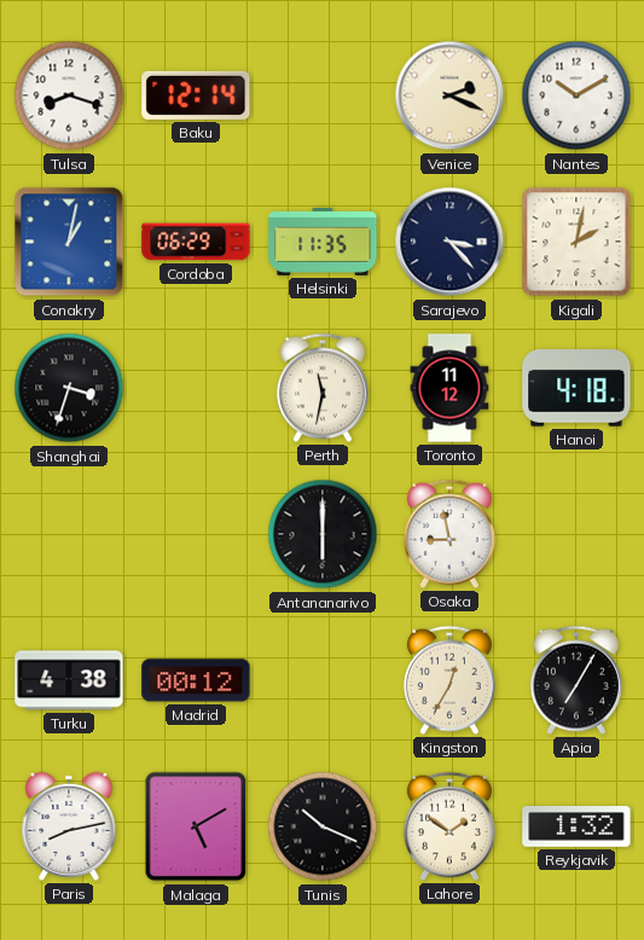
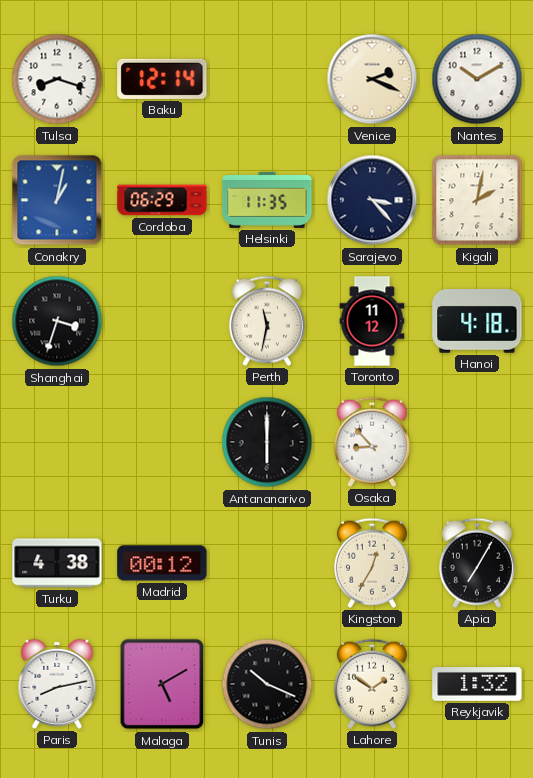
Osaka: 8:58 -> 8:53 (372, 442)
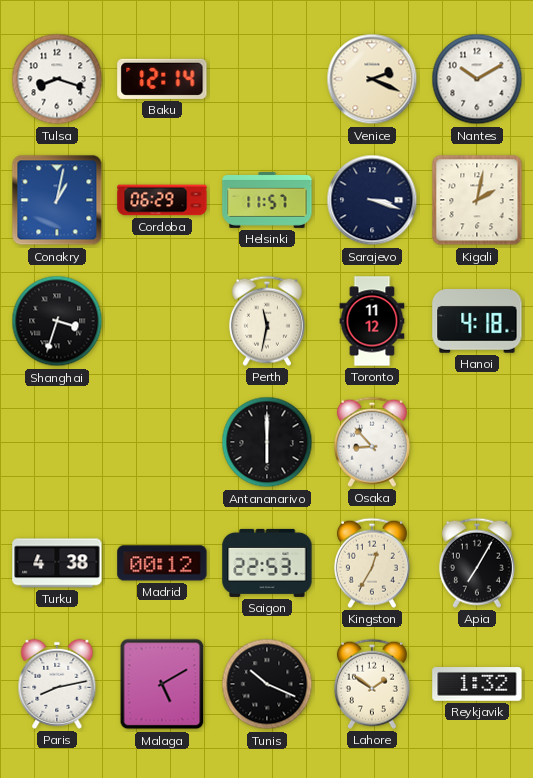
Helsinki: 11:35 -> 11:57 (267, 200)
Sarajevo: 3:23 -> 3:18 (372, 200)
Saigon: none -> 22:53 (267, 563)
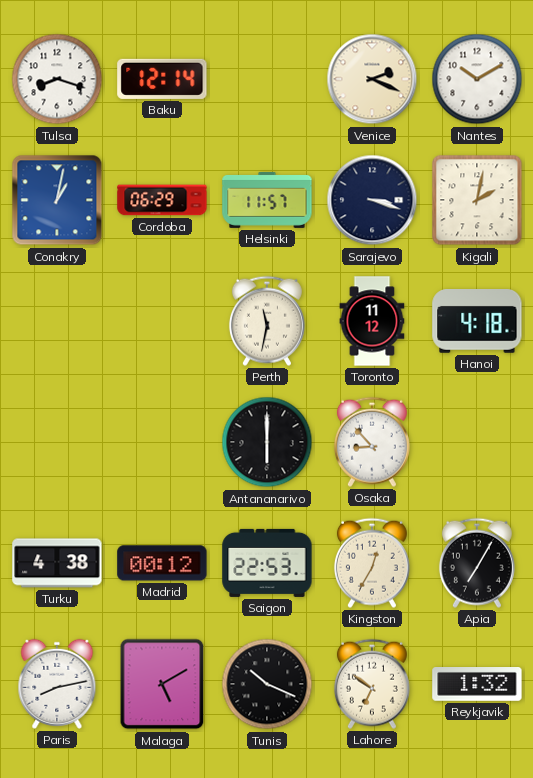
Shanghai: 3:33 -> none (57, 321)
Lahore: 1:51 -> 6:51 (372, 684)
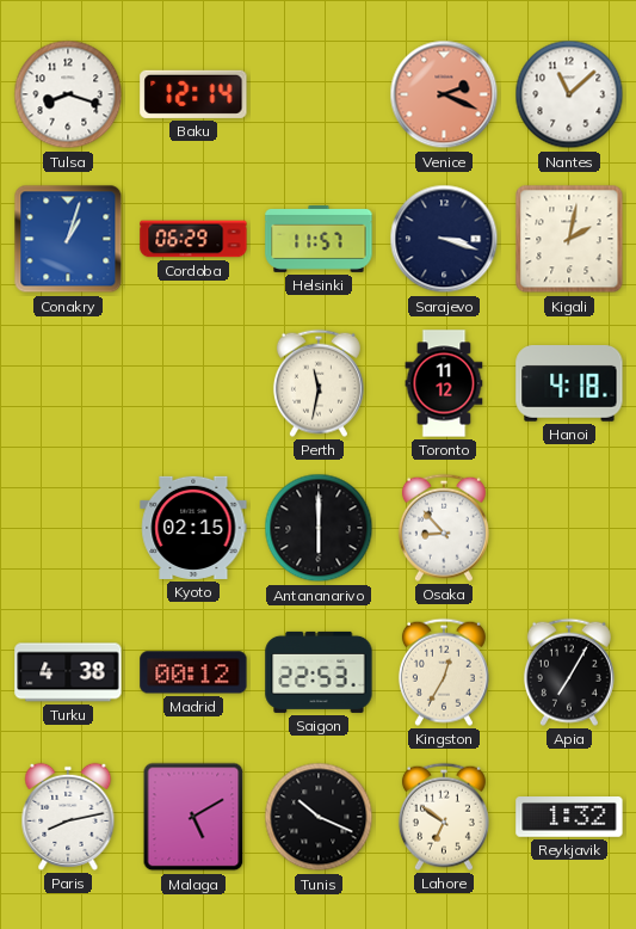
Venice dial: cream -> salmon (444, 94)
Nantes: 10:10 -> 11:08 (569, 94)
Conakry: 1:02 -> 1:03 (68, 239)
Kyoto: none -> 02:15 (193, 528)
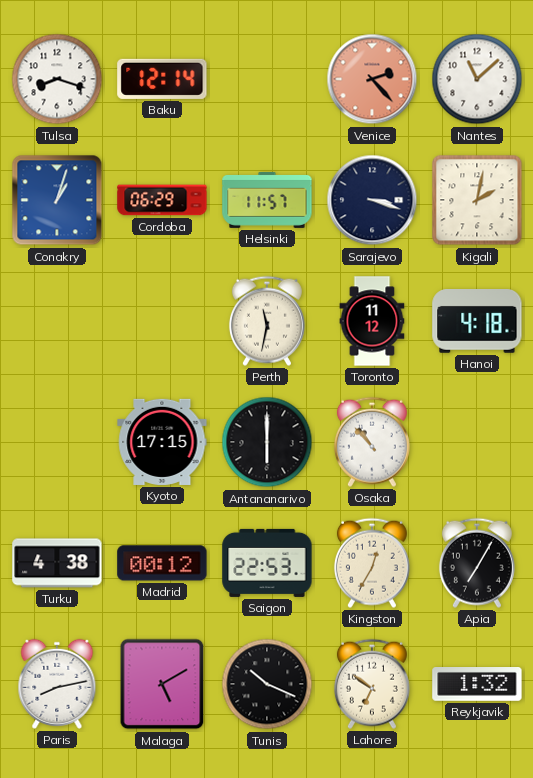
Venice: 2:19 -> 2:23 (372, 79)
Kyoto: 02:15 -> 17:15 (162, 442)
Osaka: 8:53 -> 10:53 (372, 442)
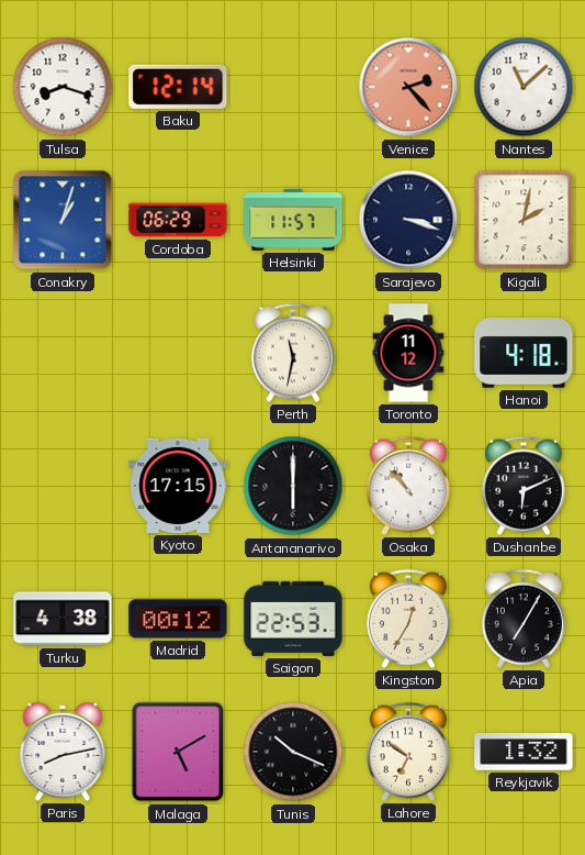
Dushanbe: none -> 6:11 (524, 486)
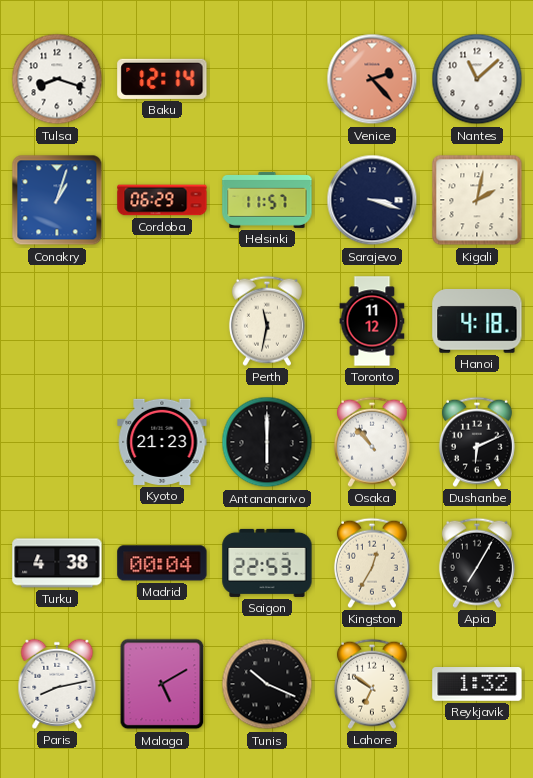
Kyoto: 17:15 -> 21:23 (162, 442)
Madrid: 00:12 -> 00:04 (162, 563)
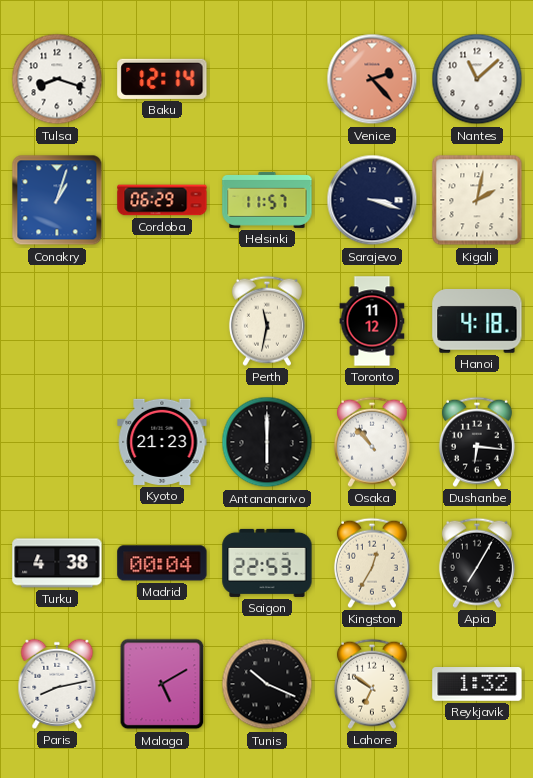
Dushanbe: 6:11 -> 6:16 (477, 442)
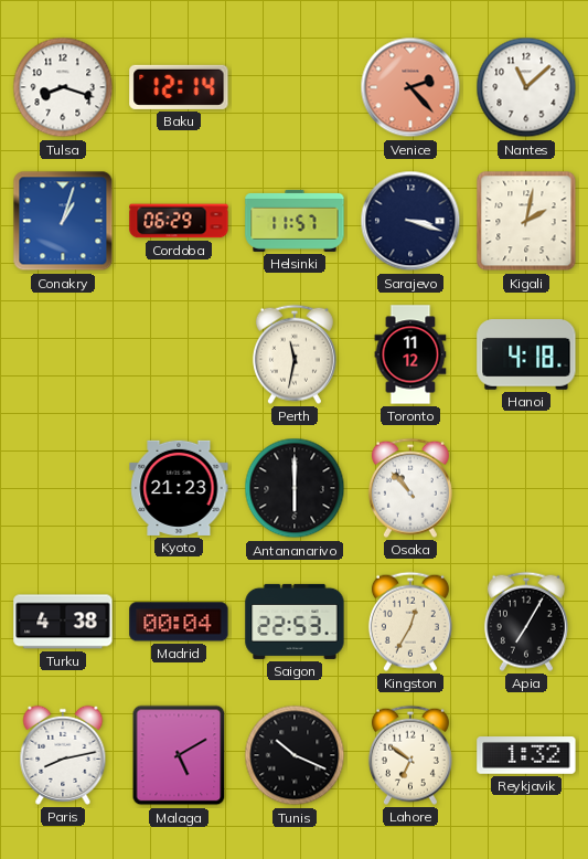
Dushanbe: 6:16 -> none (477, 442)
